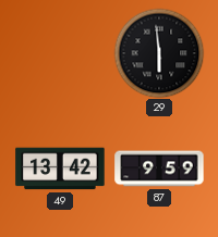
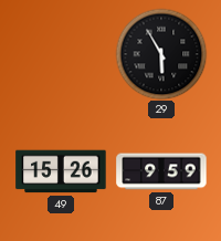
29: 5:59 -> 5:55 (161, 54)
49: 13:42 -> 15:26 (61, 171)
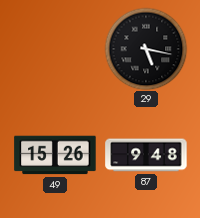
29: 5:55 -> 5:17 (146, 49)
87: 9:59 -> 9:48 (146, 155)
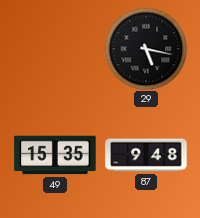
49: 15:26 -> 15:35 (55, 155)
